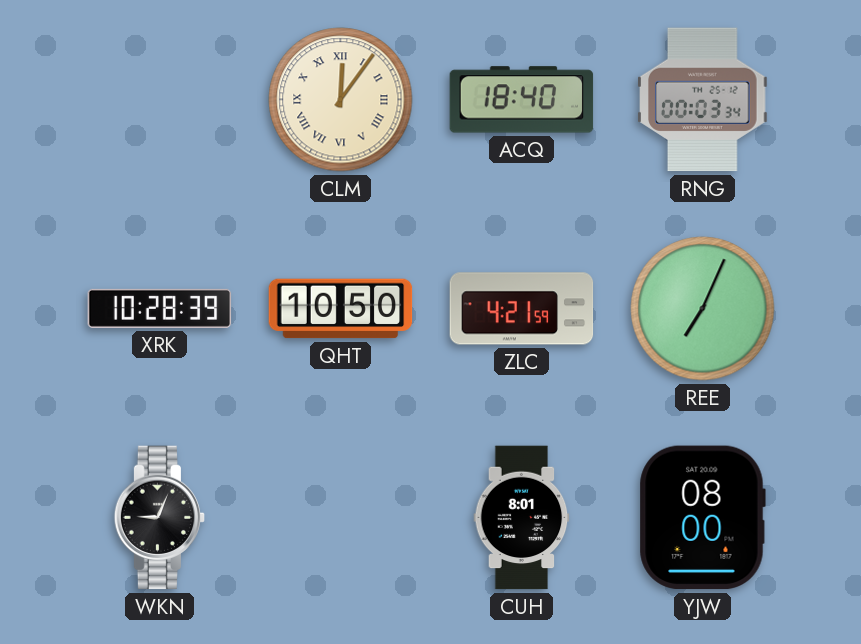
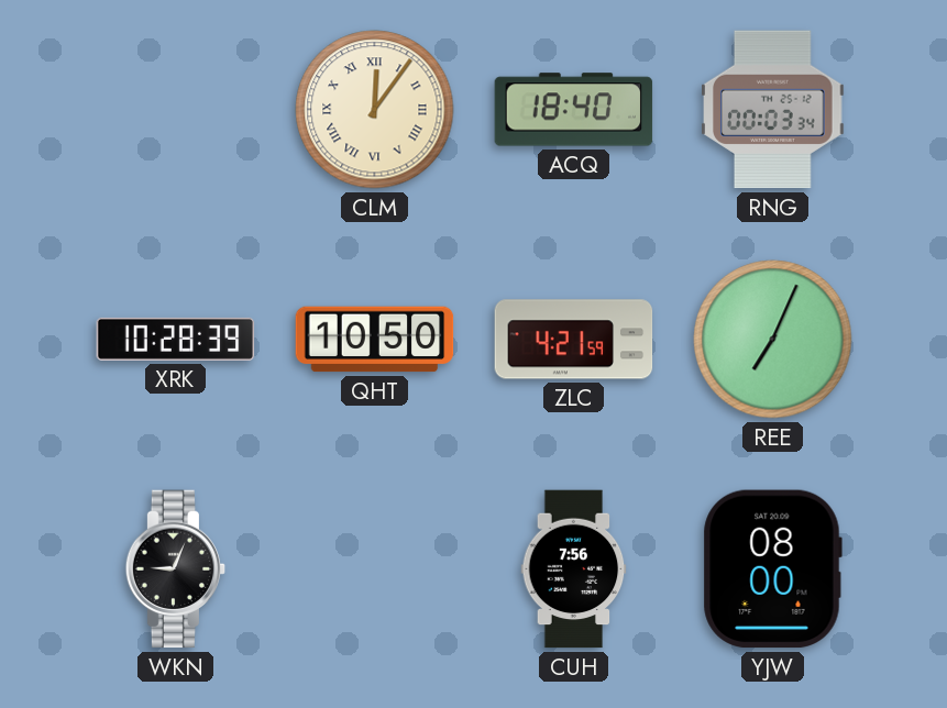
CUH: 8:01 -> 7:56 (574, 569)
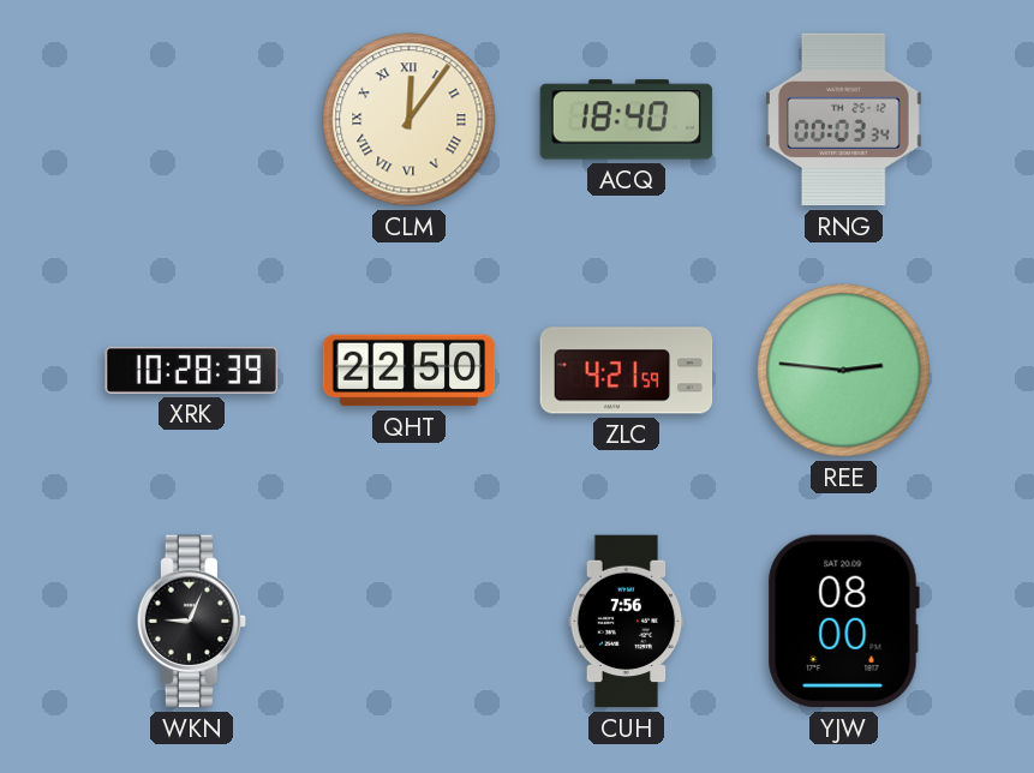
QHT: 10:50 -> 22:50 (410, 371)
REE: 7:04 -> 2:46 (844, 371)
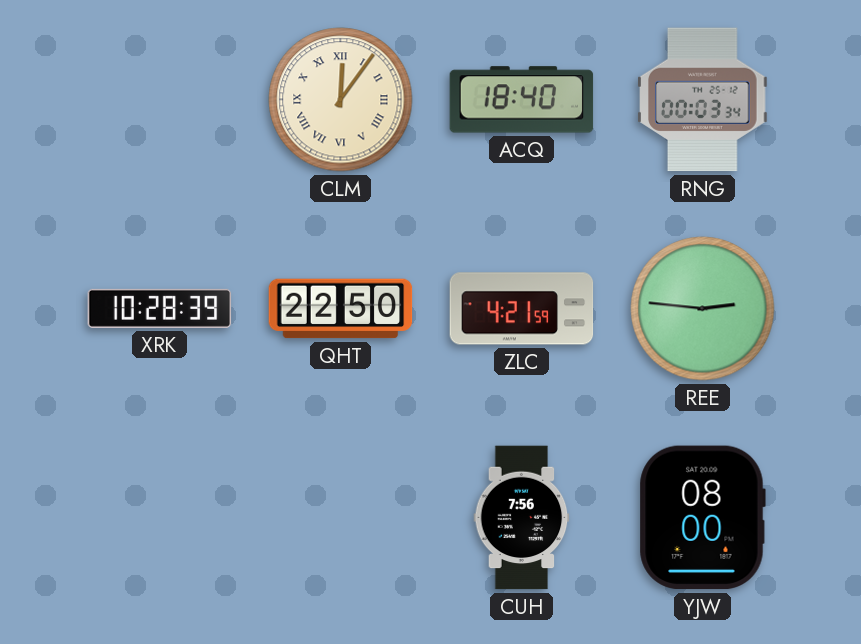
WKN: 9:04 -> none (192, 622)
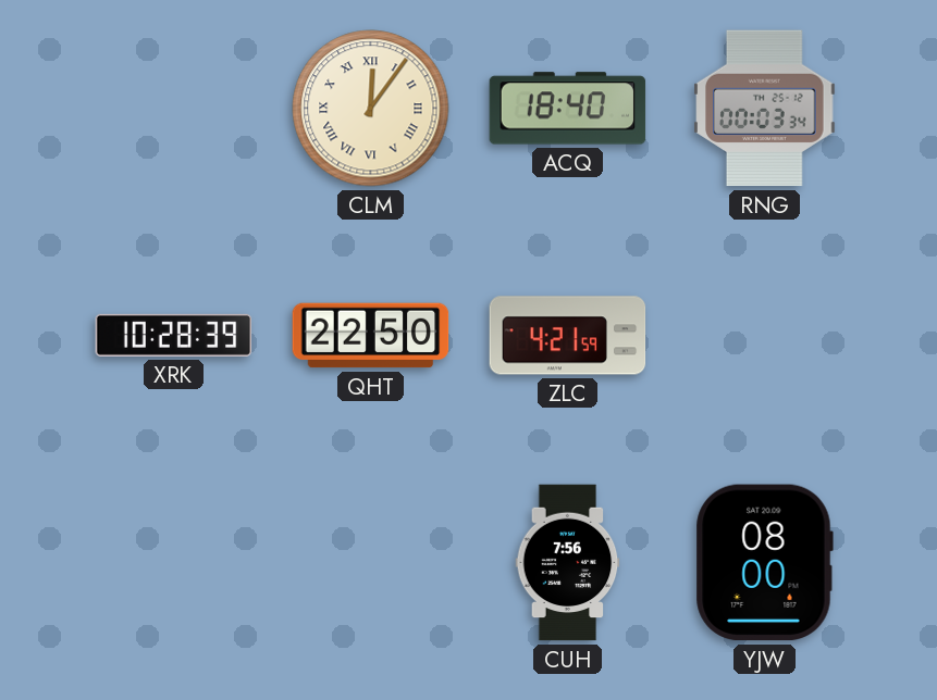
REE: 2:46 -> none (703, 309)
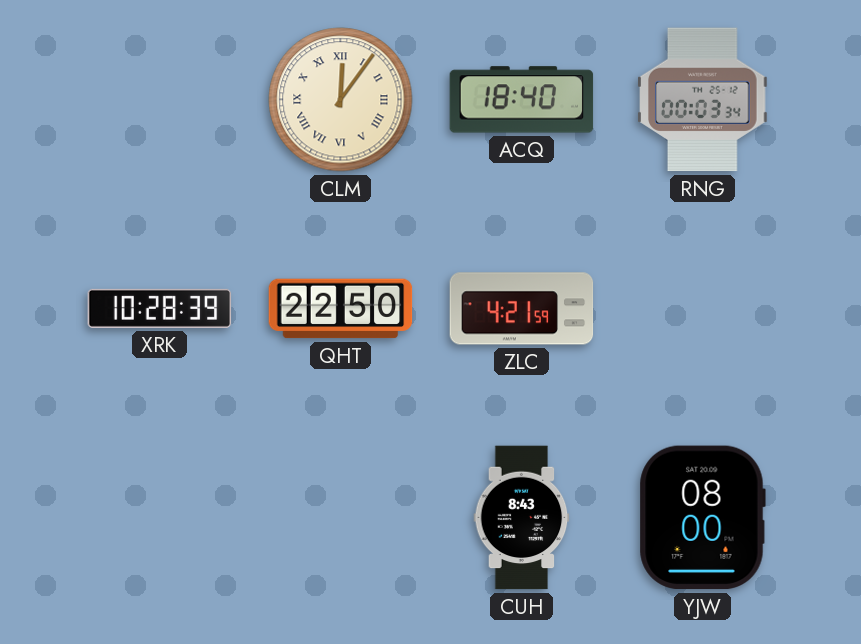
CUH: 7:56 -> 8:43 (522, 518)
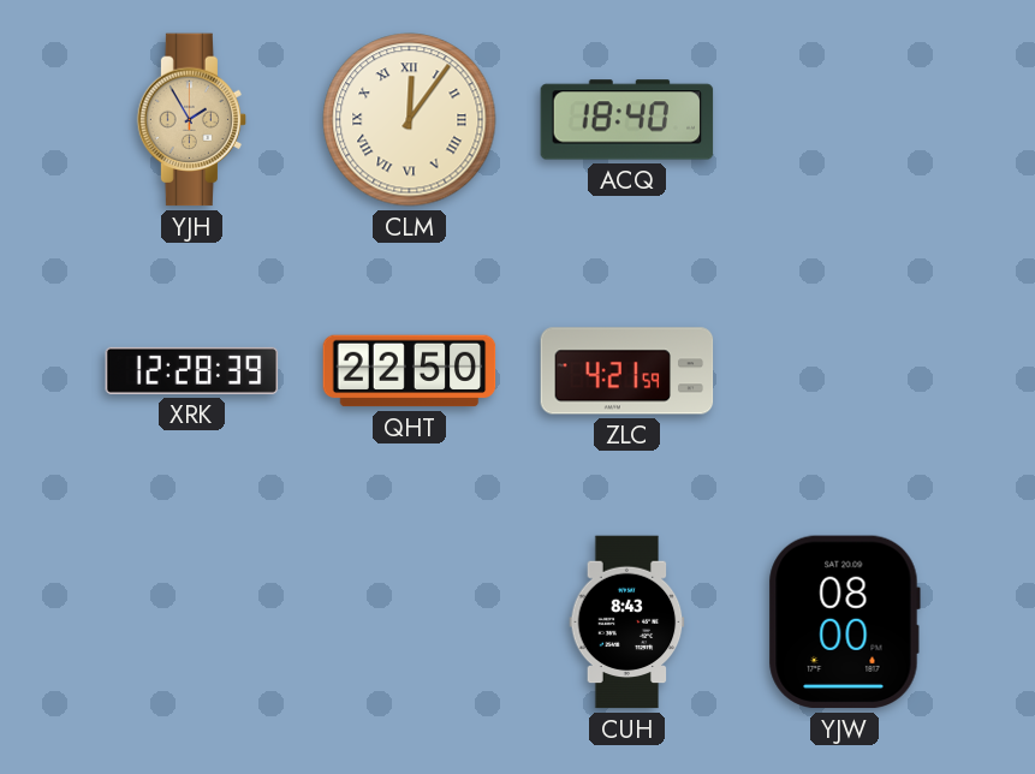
YJH: none -> 1:55 (192, 120)
RNG: 00:03 -> none (703, 100)
XRK: 10:28 -> 12:28 (192, 370)
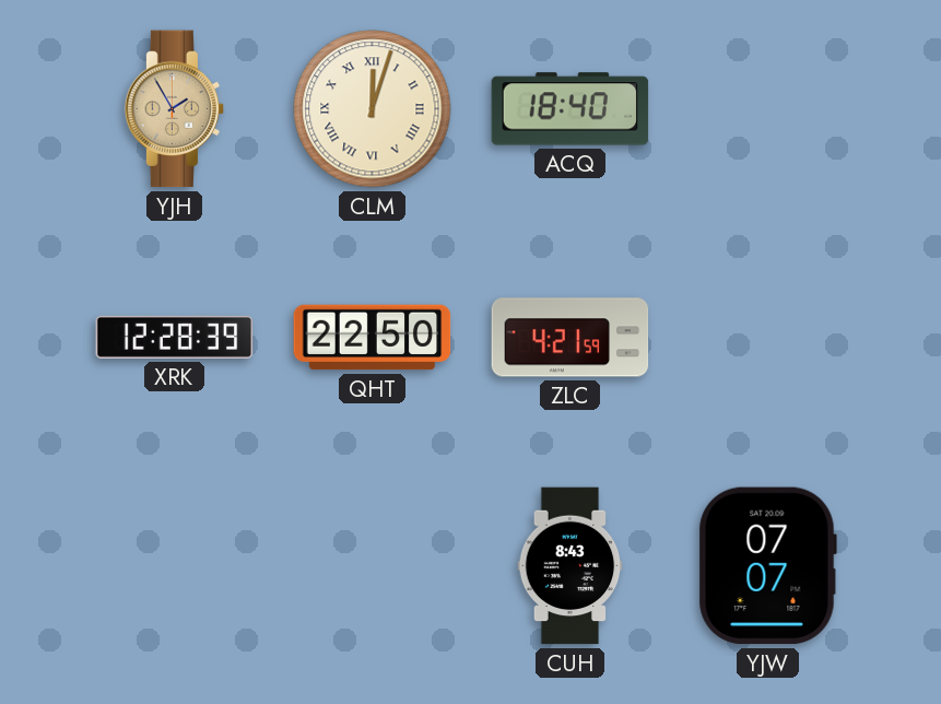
CLM: 12:06 -> 12:03 (373, 109)
YJW: 08:00 -> 07:07 (767, 566)
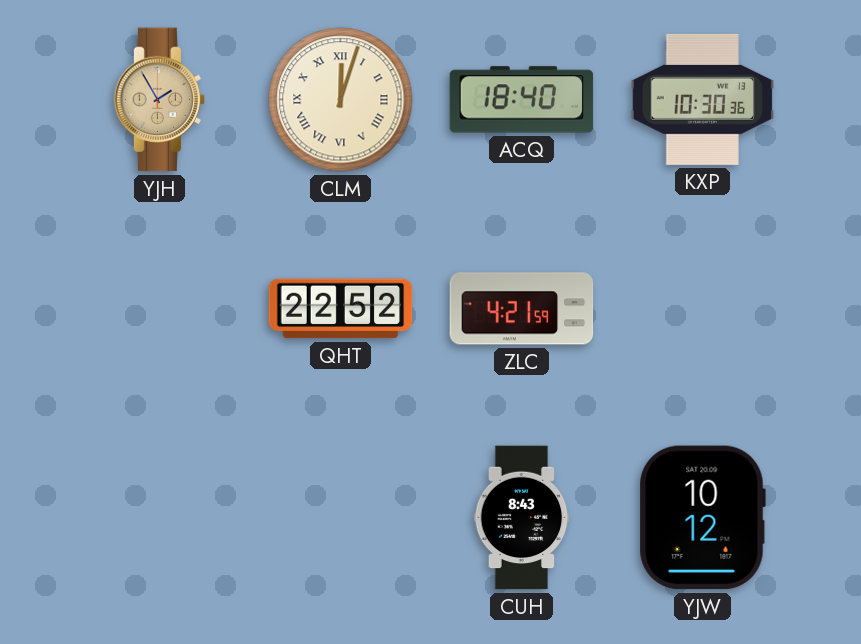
KXP: none -> 10:30 (703, 99)
XRK: 12:28 -> none (175, 337)
QHT: 22:50 -> 22:52 (341, 309)
YJW: 07:07 -> 10:12 (702, 518)
